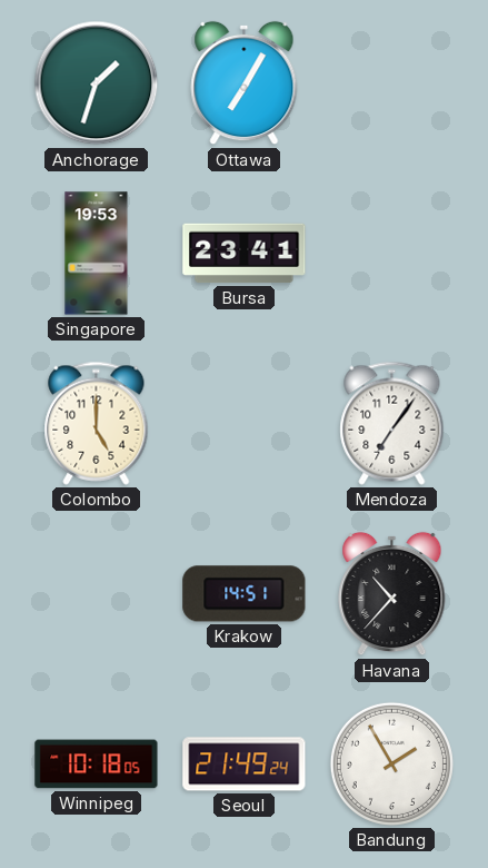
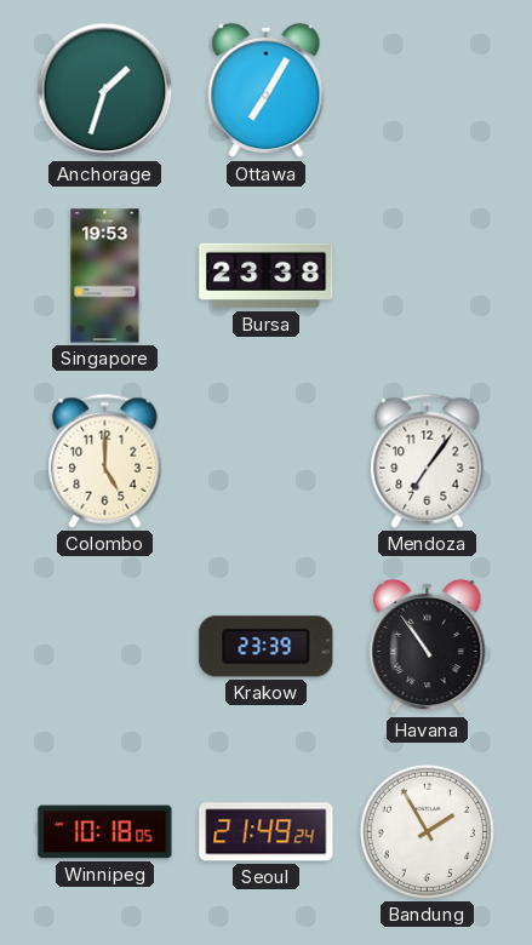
Bursa: 23:41 -> 23:38 (267, 276)
Krakow: 14:51 -> 23:39 (267, 647)
Havana: 10:37 -> 10:54 (428, 647)
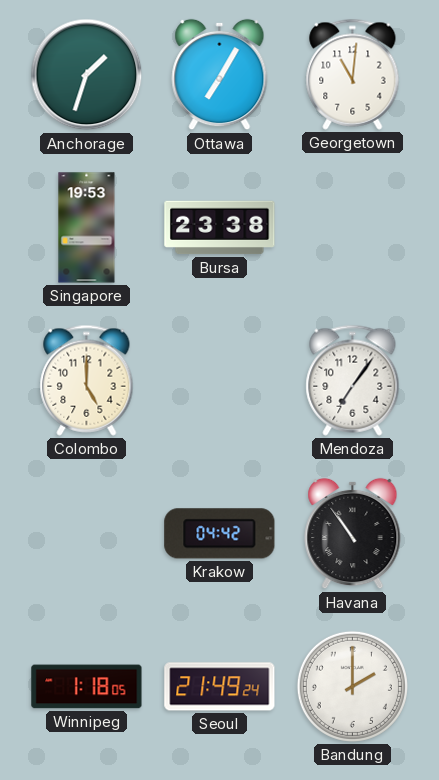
Georgetown: none -> 11:01 (353, 74)
Krakow: 23:39 -> 04:42 (220, 534)
Winnipeg: 10:18 -> 1:18 (87, 687)
Bandung: 1:55 -> 2:00 (352, 686)
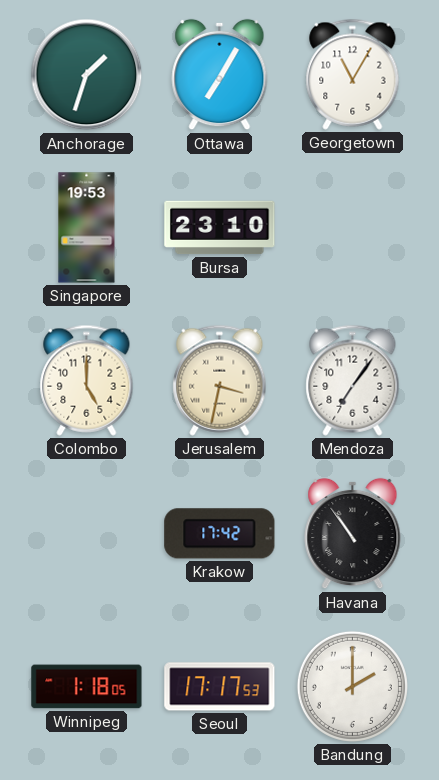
Georgetown: 11:01 -> 11:05 (353, 74)
Bursa: 23:38 -> 23:10 (220, 228)
Jerusalem: none -> 3:32 (220, 380)
Krakow: 04:42 -> 17:42 (220, 534)
Seoul: 21:49 -> 17:17 (220, 687)
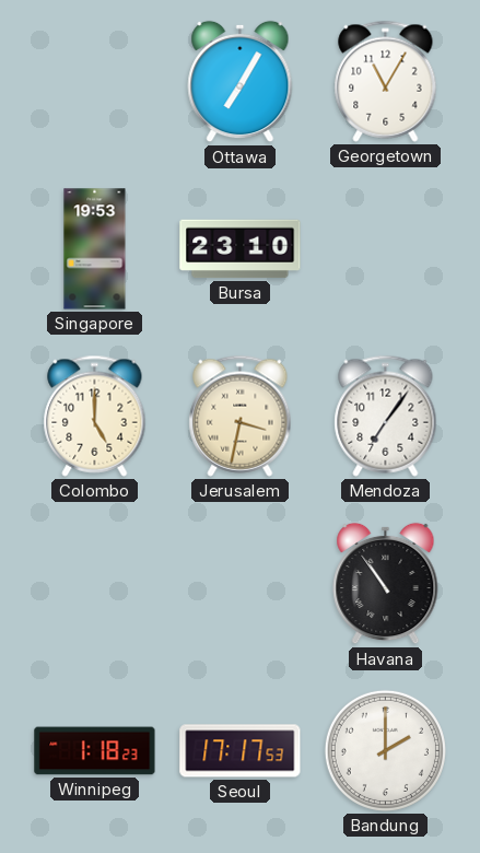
Anchorage: 1:33 -> none (87, 75)
Krakow: 17:42 -> none (220, 534)
Winnipeg: 1:18:05 -> 1:18:23 (95, 751)
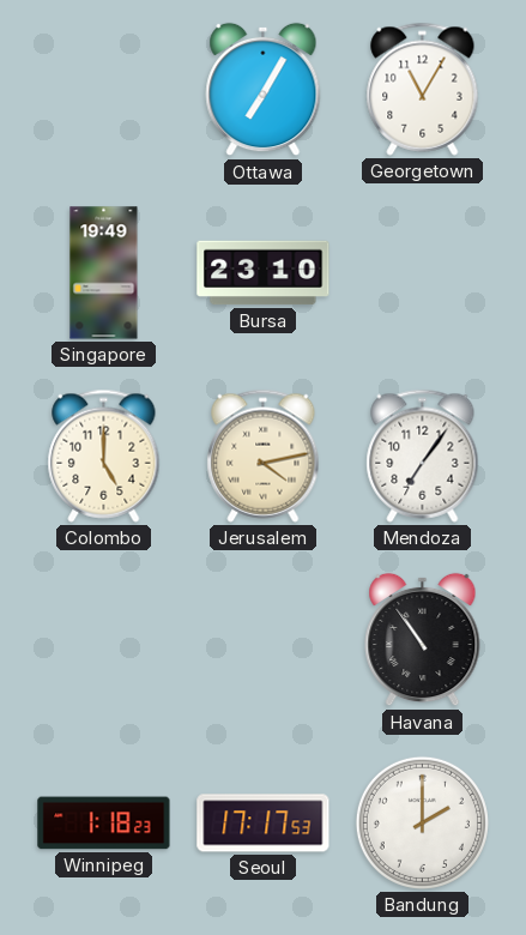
Singapore: 19:53 -> 19:49 (104, 273)
Jerusalem: 3:32 -> 4:13 (264, 456)
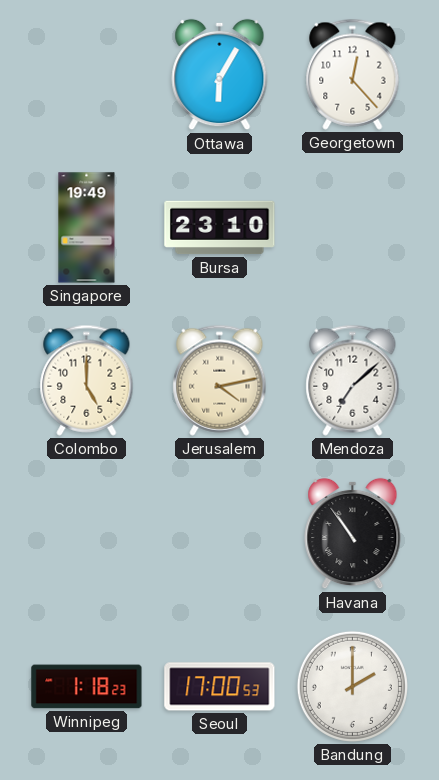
Ottawa: 7:05 -> 6:05 (220, 75)
Georgetown: 11:05 -> 12:23 (353, 74)
Mendoza: 7:06 -> 7:08 (353, 380)
Seoul: 17:17 -> 17:00 (220, 687)
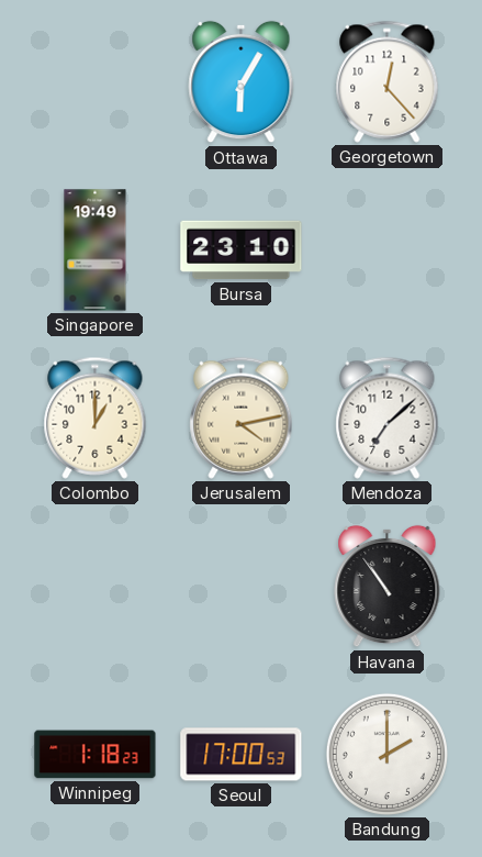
Colombo: 5:00 -> 1:00 (96, 418)
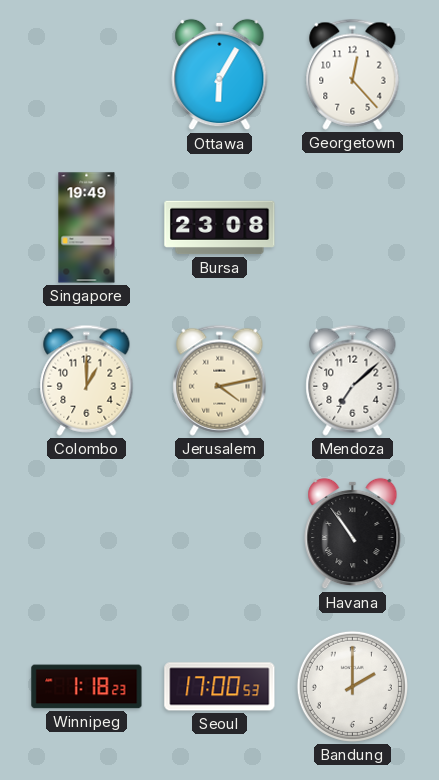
Bursa: 23:10 -> 23:08 (220, 228)
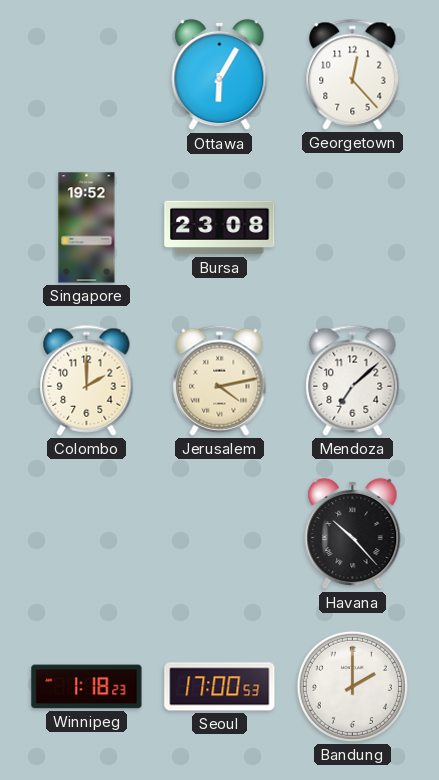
Singapore: 19:49 -> 19:52 (87, 228)
Colombo: 1:00 -> 2:00 (87, 380)
Havana: 10:54 -> 10:23 (353, 534)
